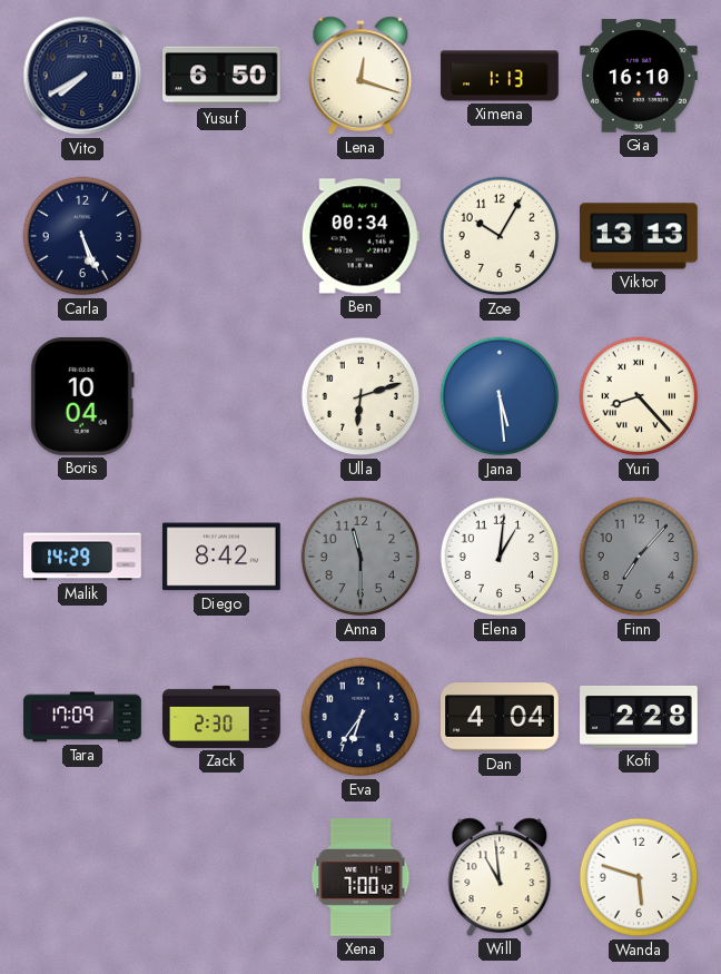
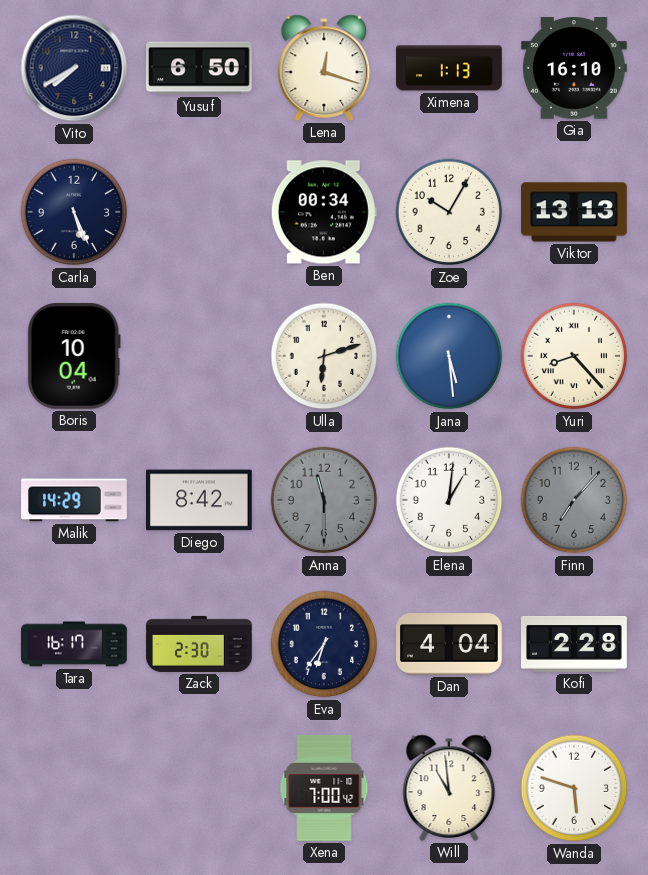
Tara: 17:09 -> 16:17 (74, 644)
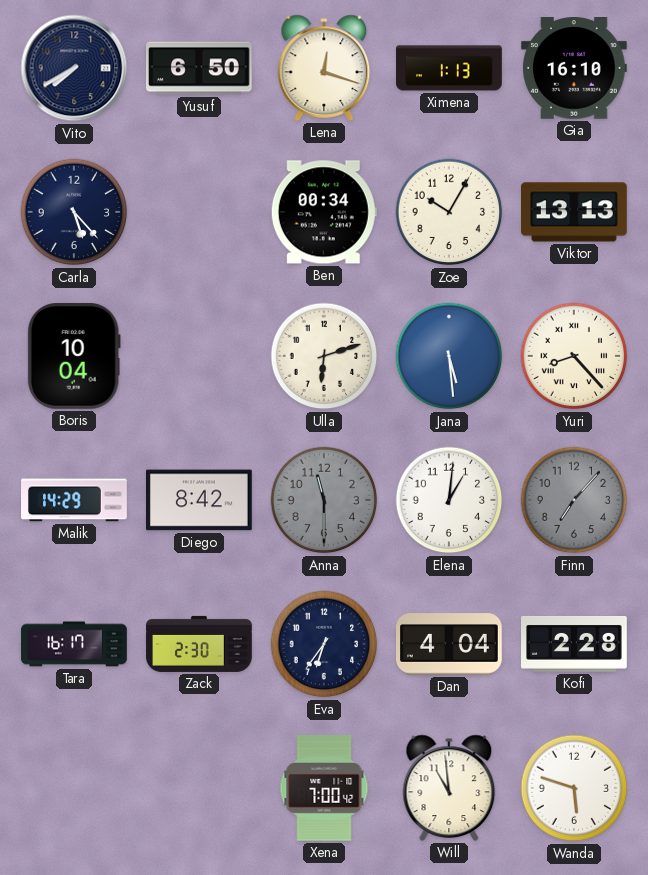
Carla: 5:26 -> 5:23 (74, 212)
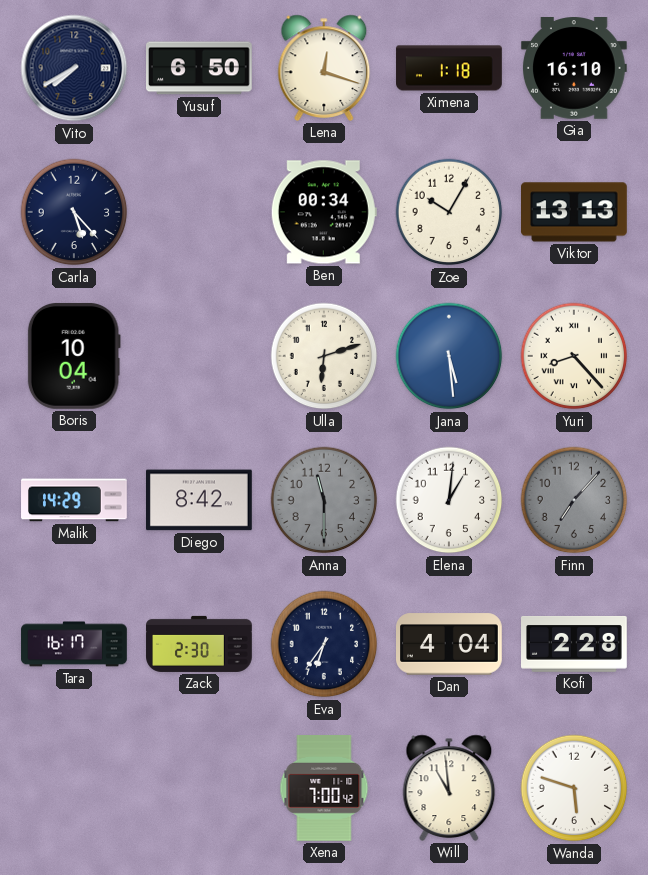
Ximena: 1:13 -> 1:18 (449, 68)
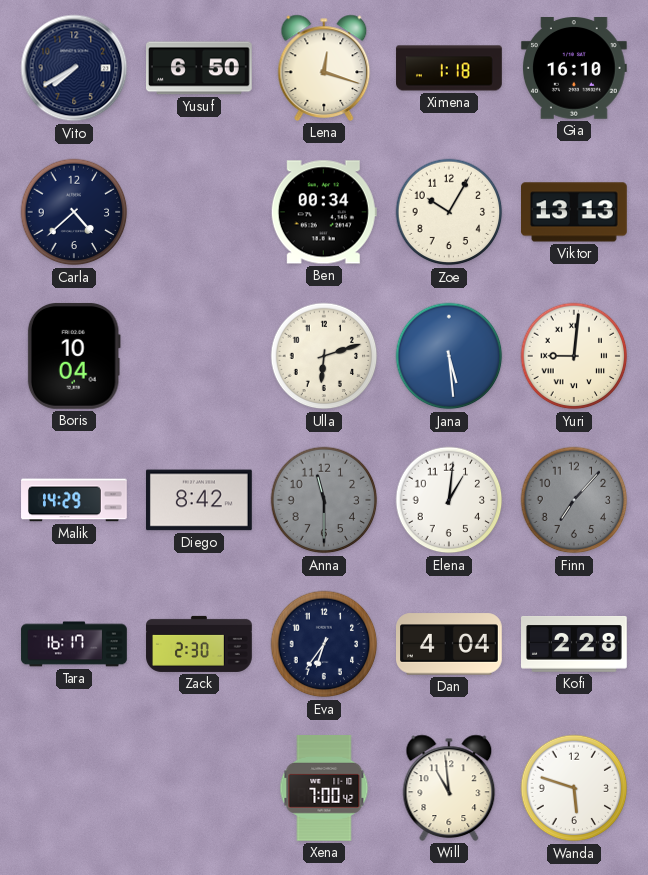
Carla: 5:23 -> 4:38 (74, 212)
Yuri: 8:23 -> 9:01 (574, 356)
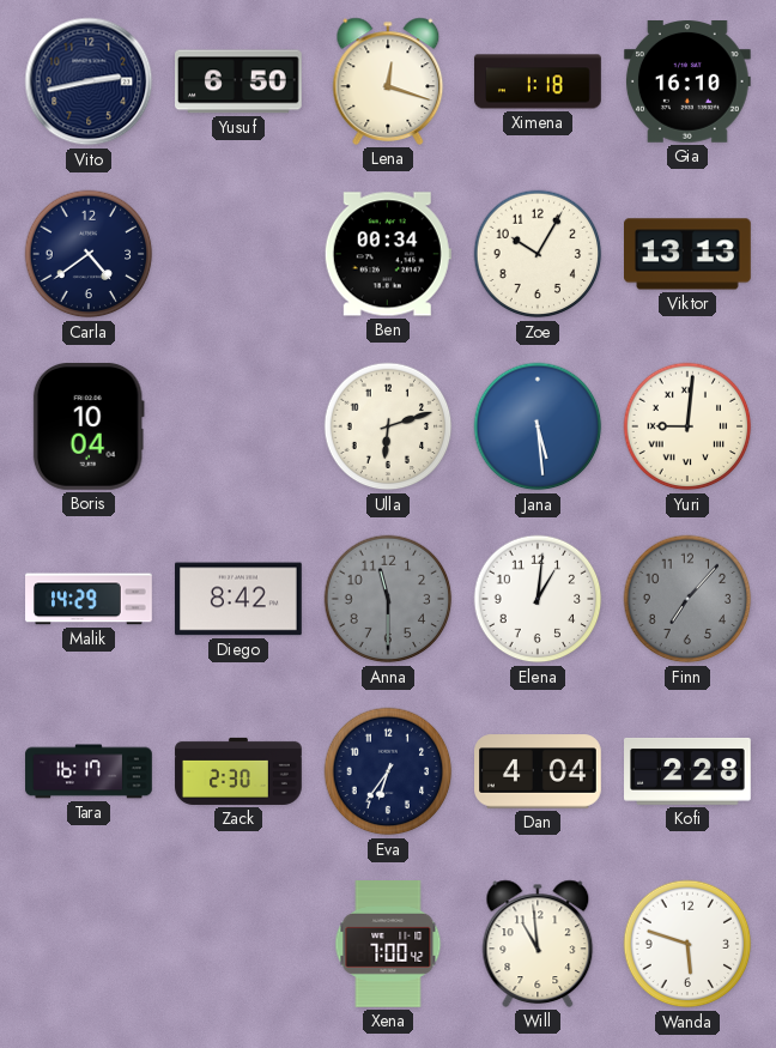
Vito: 7:40 -> 2:43 (89, 81)
Carla: 4:38 -> 4:39 (89, 254)
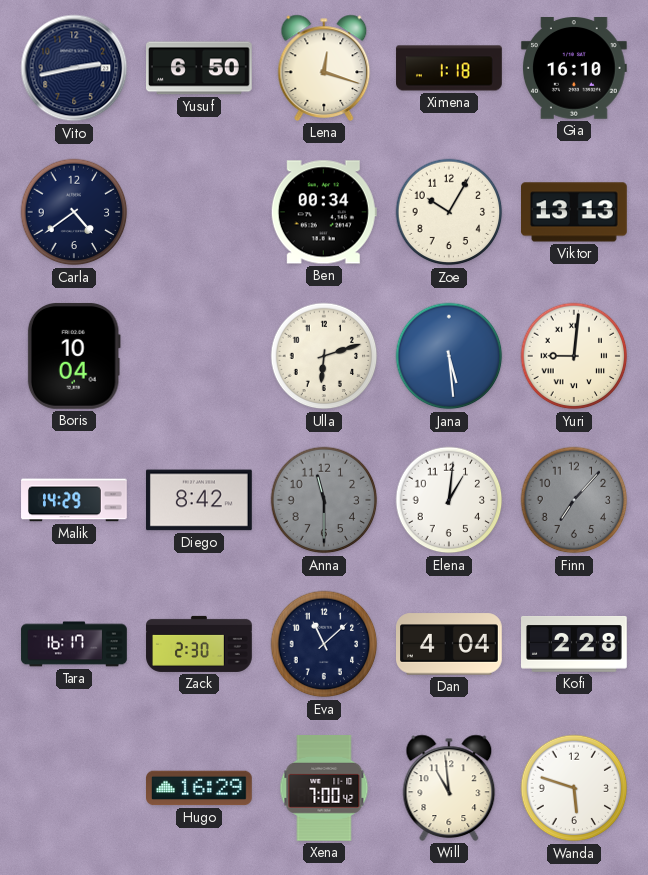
Eva: 6:36 -> 11:08 (324, 644)
Hugo: none -> 16:29 (200, 788)
